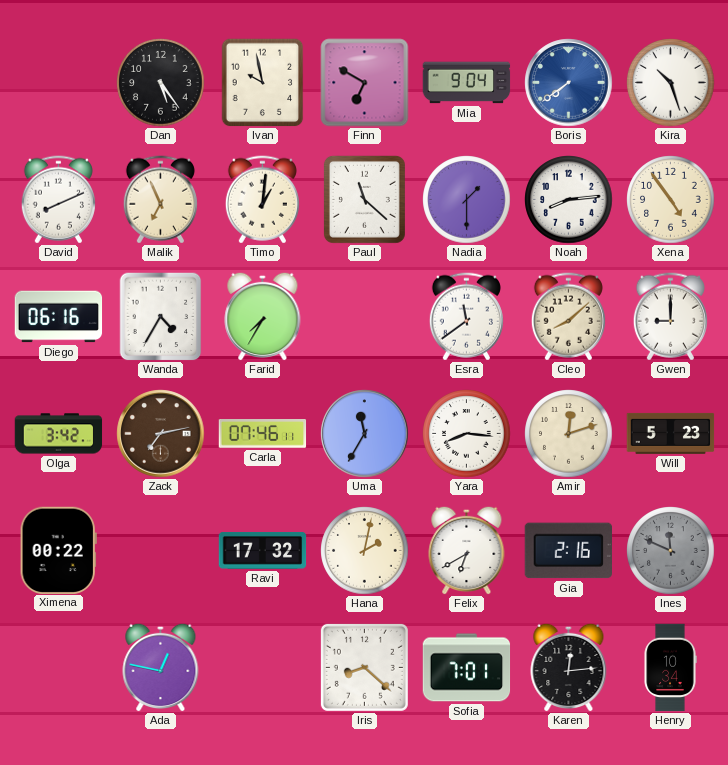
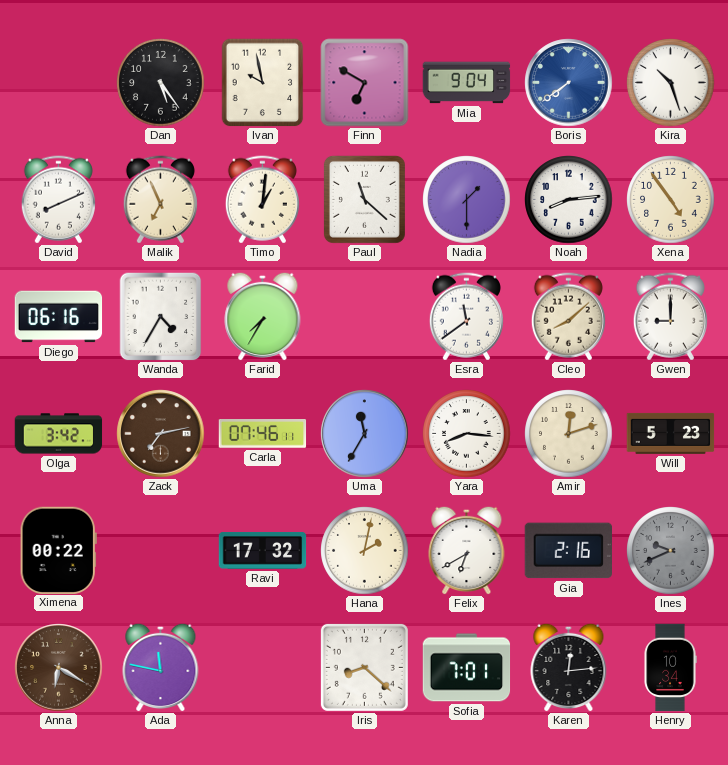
Ines: 11:49 -> 9:41 (671, 551)
Anna: none -> 6:20 (59, 668)
Ada: 12:47 -> 11:47 (161, 667)
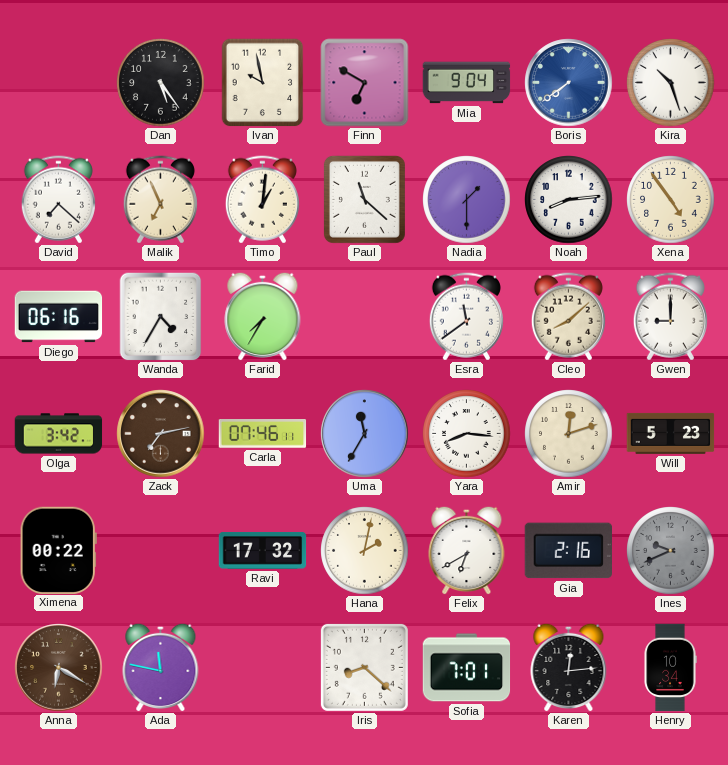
David: 8:11 -> 7:22 (58, 200)
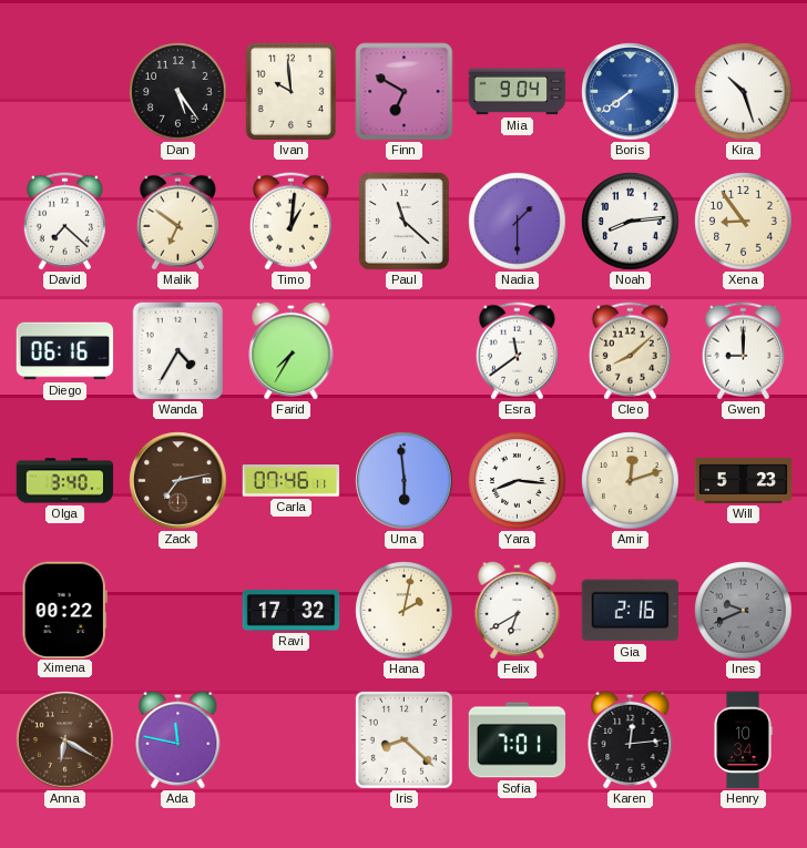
Ivan: 9:58 -> 9:59 (292, 92)
Malik: 6:56 -> 6:51 (177, 222)
Xena: 4:54 -> 8:54 (744, 222)
Olga: 3:42 -> 3:40 (65, 481)
Uma: 11:35 -> 5:59 (405, 481)
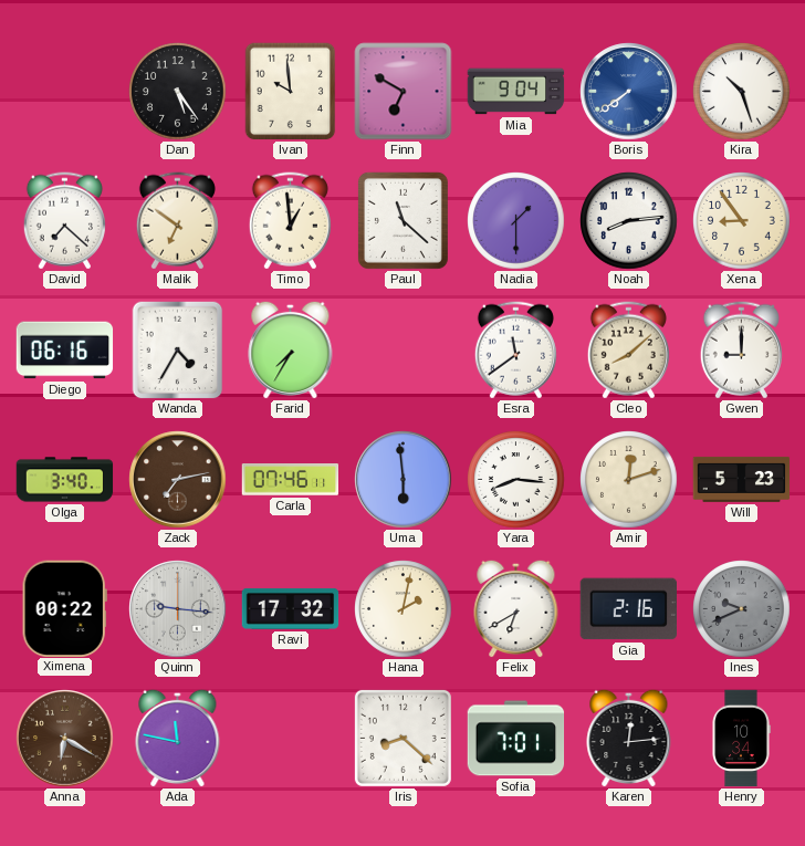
Timo: 1:01 -> 12:59 (290, 221)
Quinn: none -> 9:16 (178, 609)
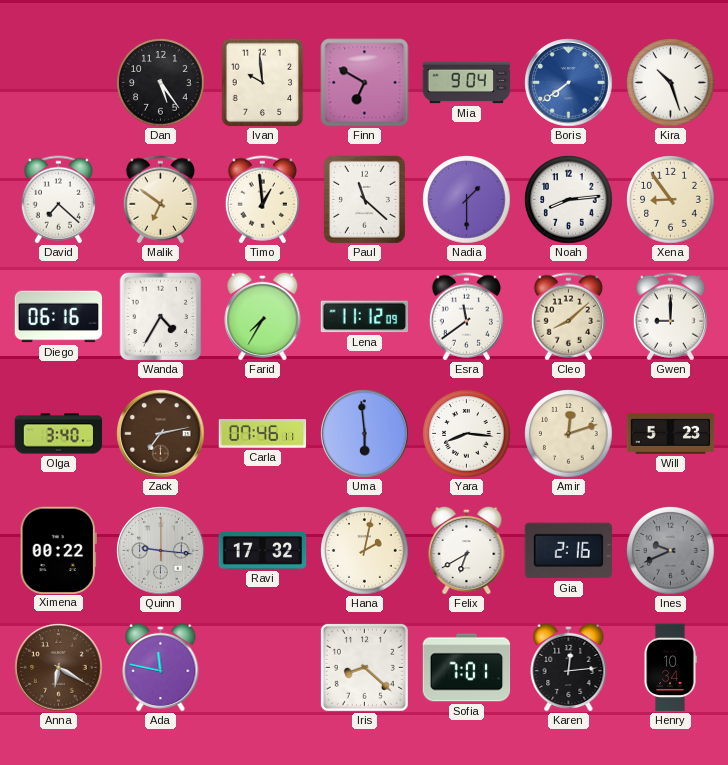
Lena: none -> 11:12 (365, 317)
